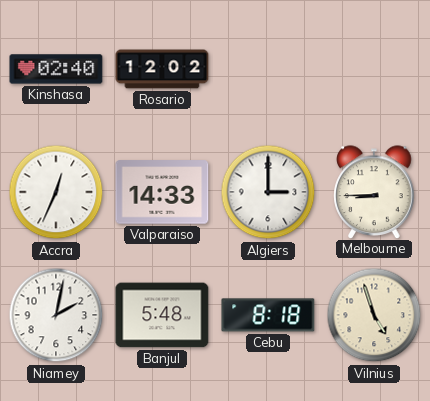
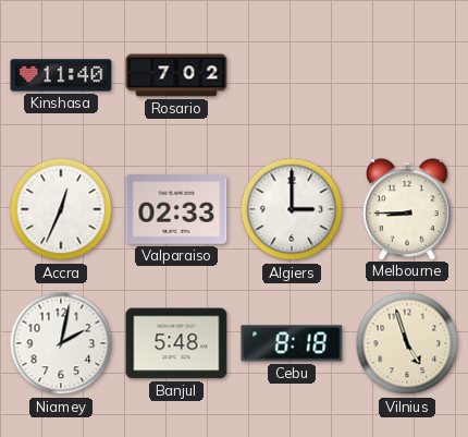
Kinshasa: 02:40 -> 11:40 (61, 75)
Rosario: 12:02 -> 7:02 (176, 75)
Valparaiso: 14:33 -> 02:33 (176, 209)
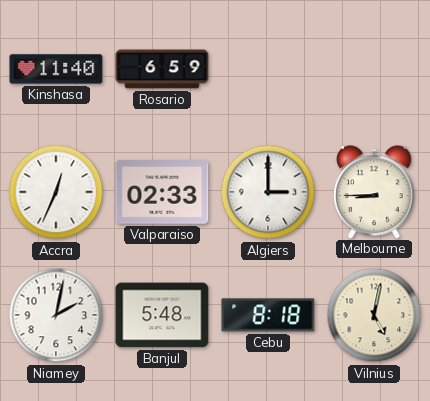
Rosario: 7:02 -> 6:59 (162, 69)
Vilnius: 4:57 -> 5:02 (374, 315)
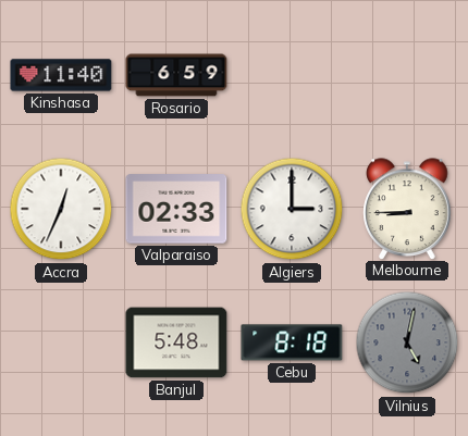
Niamey: 2:02 -> none (56, 315)
Vilnius dial: cream -> grey (407, 342)
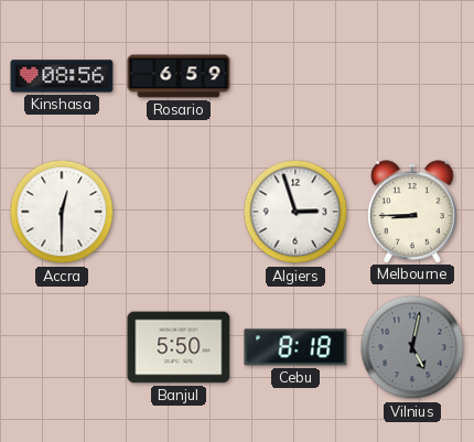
Kinshasa: 11:40 -> 08:56 (62, 76)
Accra: 12:34 -> 12:30 (62, 212)
Valparaiso: 02:33 -> none (176, 209)
Algiers: 3:00 -> 2:57 (295, 212)
Banjul: 5:48 -> 5:50 (179, 347)
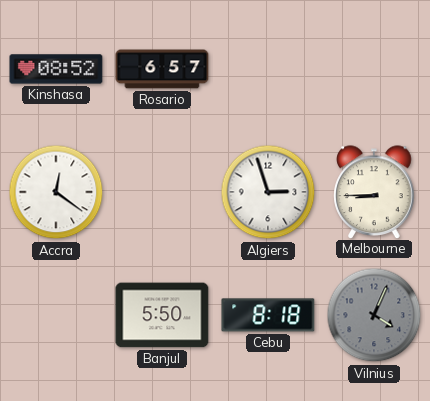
Kinshasa: 08:56 -> 08:52 (56, 69)
Rosario: 6:59 -> 6:57 (162, 69)
Accra: 12:30 -> 12:21 (56, 192)
Vilnius: 5:02 -> 4:04 (374, 315)
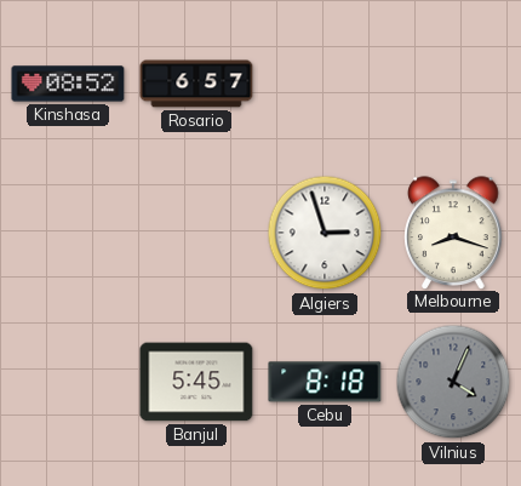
Accra: 12:21 -> none (56, 192)
Melbourne: 8:45 -> 8:18 (453, 233)
Banjul: 5:50 -> 5:45 (196, 382)
